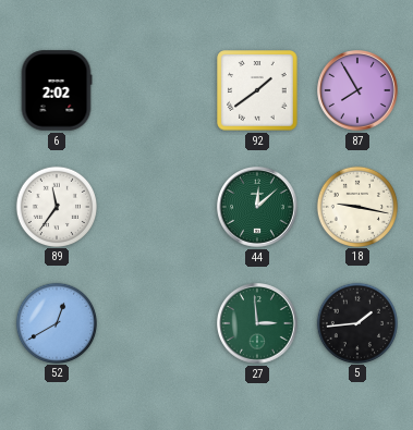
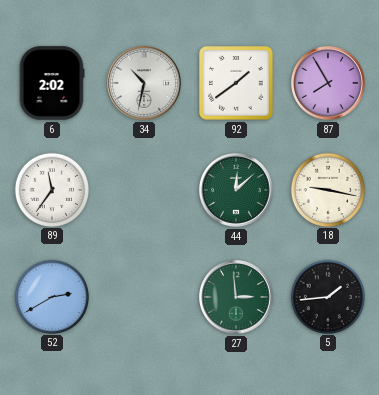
34: none -> 10:32 (145, 84)
52: 12:40 -> 2:40 (51, 296)
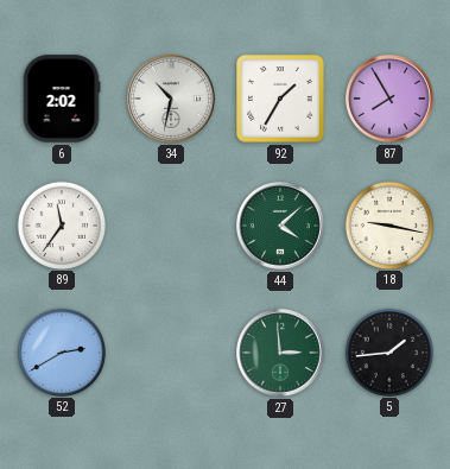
92: 1:39 -> 1:35 (280, 99)
44: 12:08 -> 4:08 (281, 227)
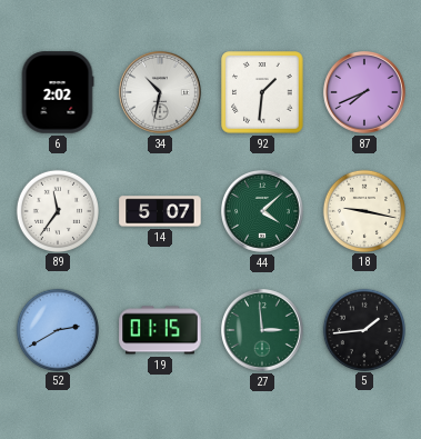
92: 1:35 -> 1:31 (262, 92)
87: 7:55 -> 7:41 (365, 93)
14: none -> 5:07 (160, 211)
19: none -> 01:15 (160, 330)
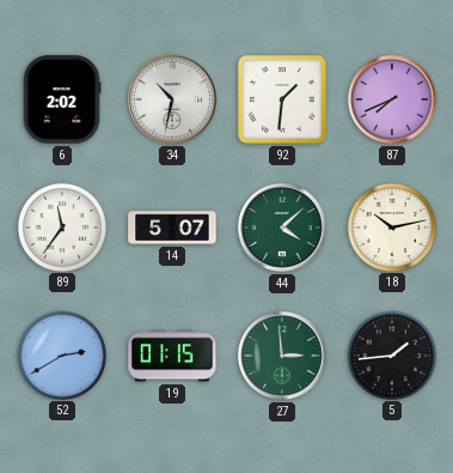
18: 9:17 -> 10:13 (391, 226)
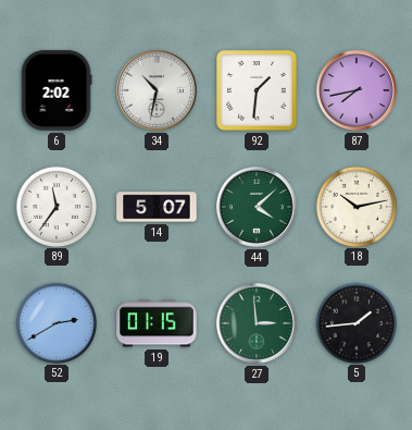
87: 7:41 -> 7:43 (358, 91)
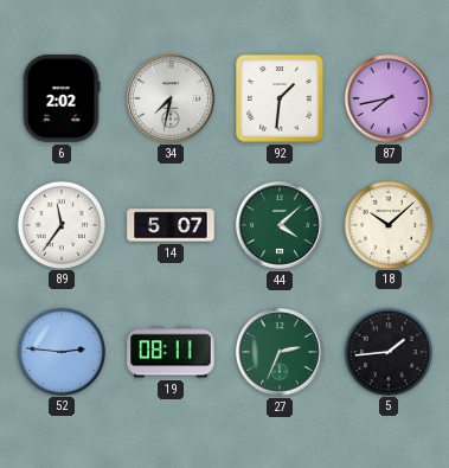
34: 10:32 -> 7:32 (172, 100)
18: 10:13 -> 10:08 (387, 224)
52: 2:40 -> 2:46 (60, 351)
19: 01:15 -> 08:11 (171, 352)
27: 2:59 -> 2:34 (281, 353)
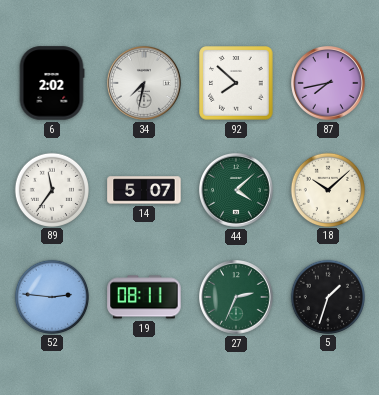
92: 1:31 -> 7:52 (236, 83)
5: 1:44 -> 1:33 (327, 296)
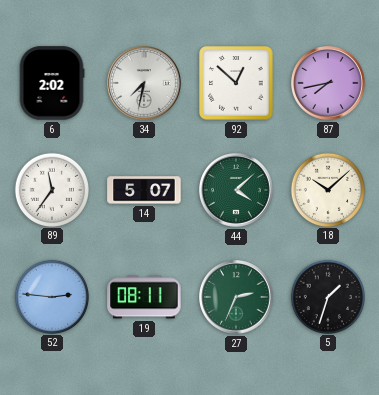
92: 7:52 -> 12:52 (236, 83)
